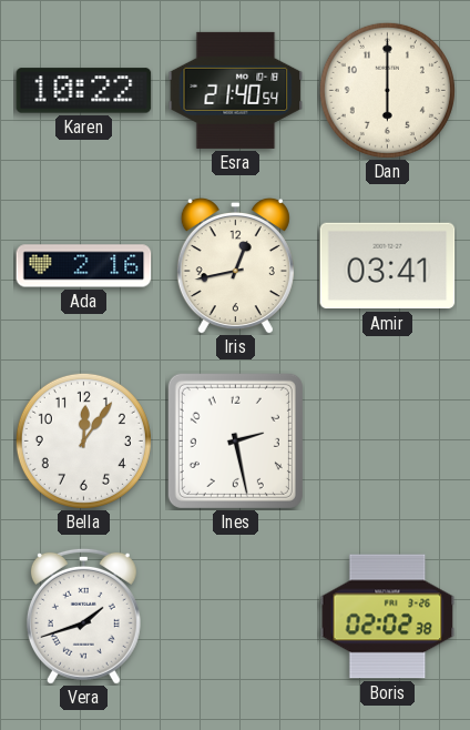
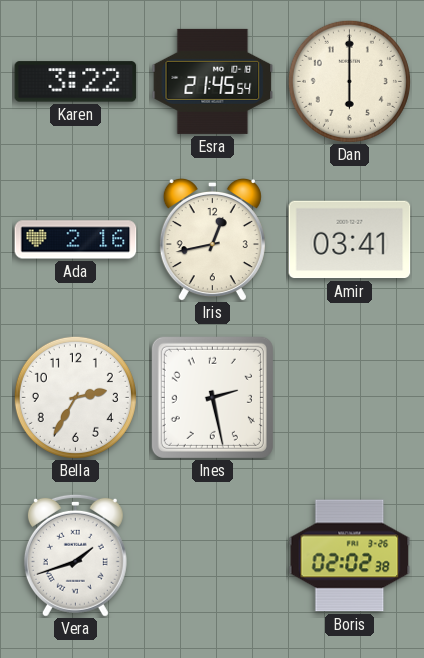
Karen: 10:22 -> 3:22 (76, 82)
Esra: 21:40 -> 21:45 (213, 81)
Bella: 12:06 -> 2:35 (75, 397)
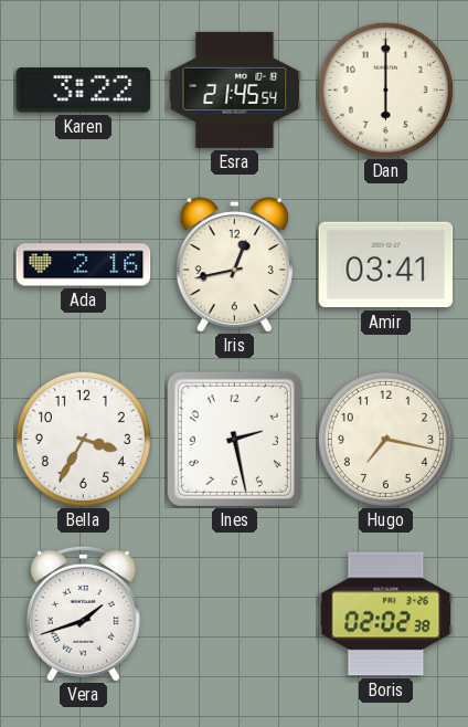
Bella: 2:35 -> 3:35 (83, 439)
Hugo: none -> 7:17 (385, 439)
